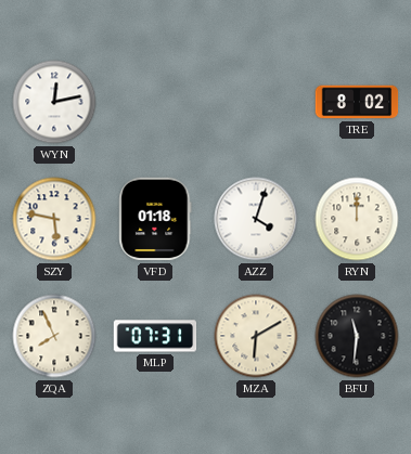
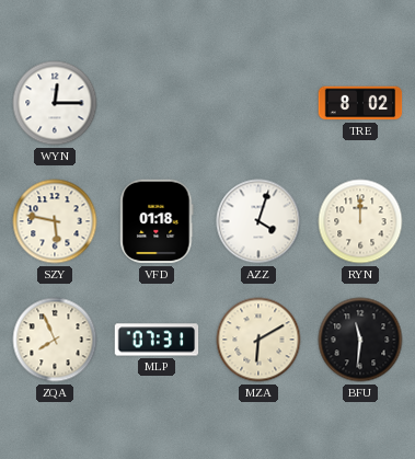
WYN: 12:13 -> 12:15 (55, 103)
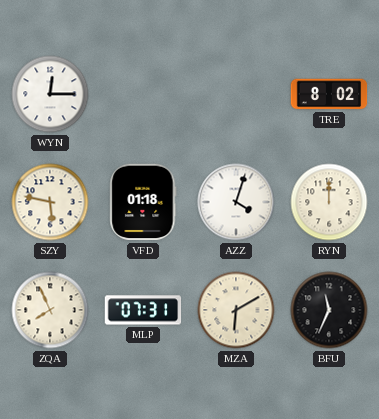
BFU: 11:31 -> 11:34 (329, 310)
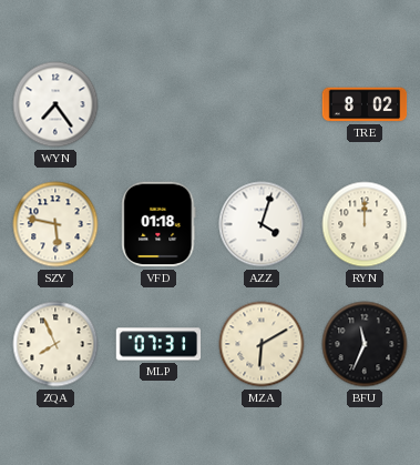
WYN: 12:15 -> 7:24 (55, 104)
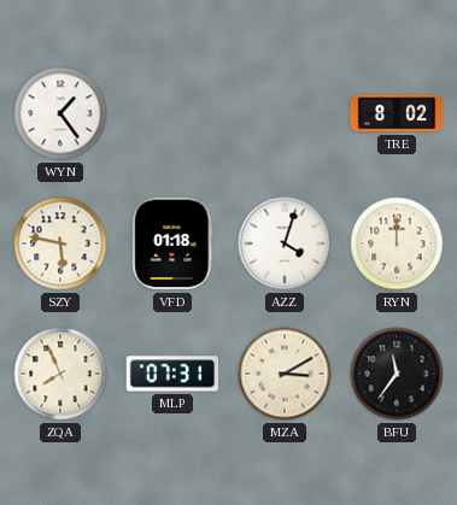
WYN: 7:24 -> 1:24 (60, 113)
MZA: 6:10 -> 3:10 (285, 374)
BFU: 11:34 -> 11:36 (397, 374)
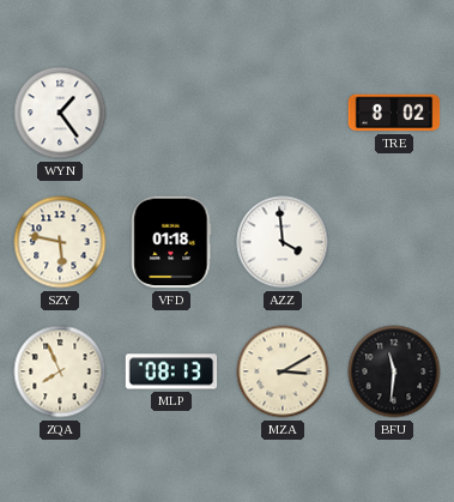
AZZ: 4:03 -> 3:59 (283, 242)
RYN: 12:00 -> none (397, 243)
MLP: 07:31 -> 08:13 (171, 371)
BFU: 11:36 -> 11:31 (394, 371)
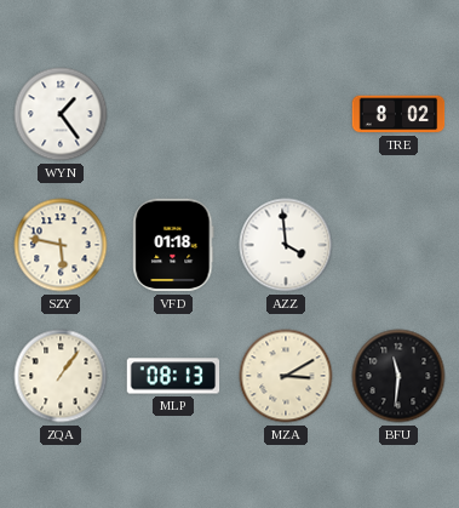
ZQA: 7:56 -> 1:06 (61, 376)
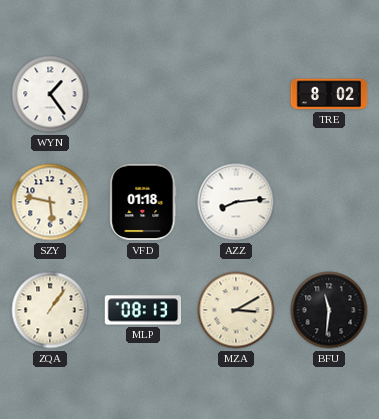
AZZ: 3:59 -> 8:14 (236, 202)
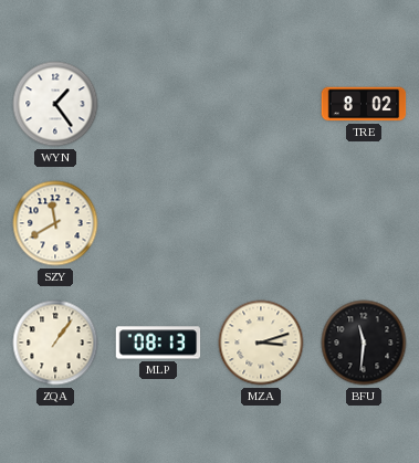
SZY: 5:47 -> 11:40 (55, 223)
VFD: 01:18 -> none (143, 202)
AZZ: 8:14 -> none (236, 202)
MZA: 3:10 -> 3:12 (261, 343)
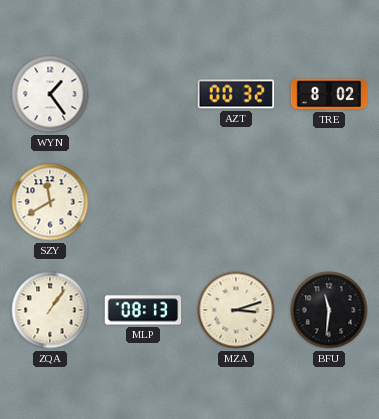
AZT: none -> 00:32 (236, 94)
